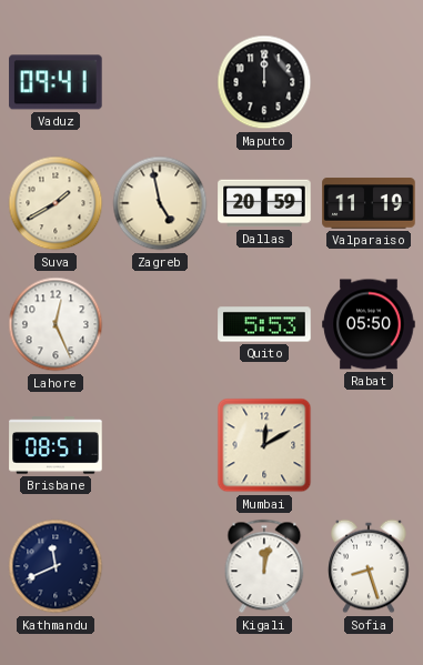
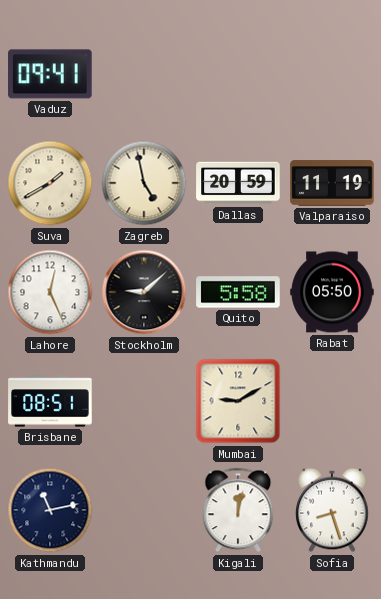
Maputo: 12:00 -> none (264, 82)
Stockholm: none -> 9:08 (144, 292)
Quito: 5:53 -> 5:58 (238, 292)
Mumbai: 12:10 -> 9:10 (238, 401)
Kathmandu: 11:41 -> 11:13 (50, 510)
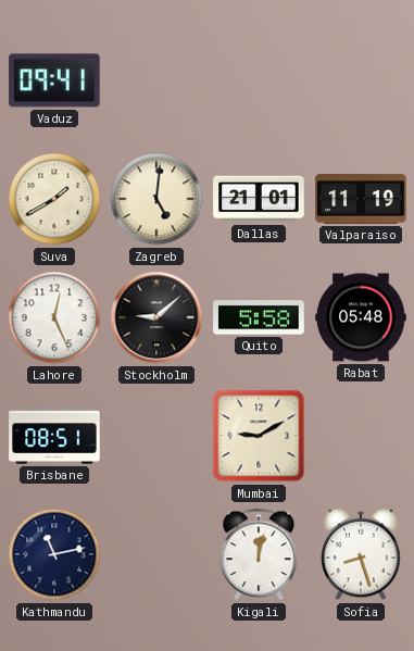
Zagreb: 4:58 -> 5:01 (156, 199)
Dallas: 20:59 -> 21:01 (259, 199)
Rabat: 05:50 -> 05:48 (361, 317)
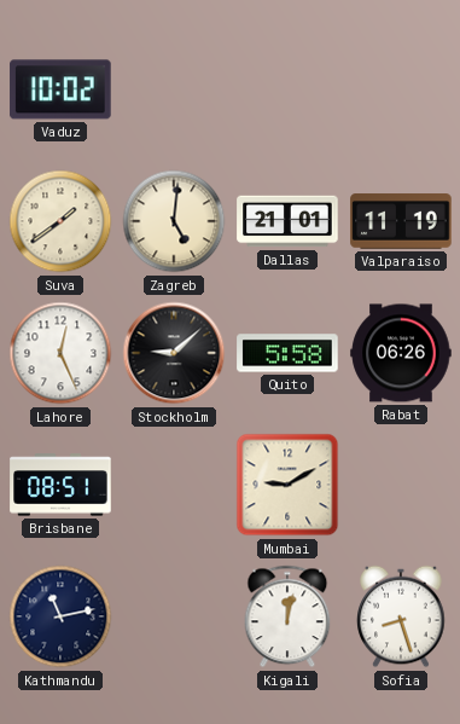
Vaduz: 09:41 -> 10:02 (60, 89)
Suva: 1:40 -> 1:39 (60, 221)
Rabat: 05:48 -> 06:26 (401, 353)
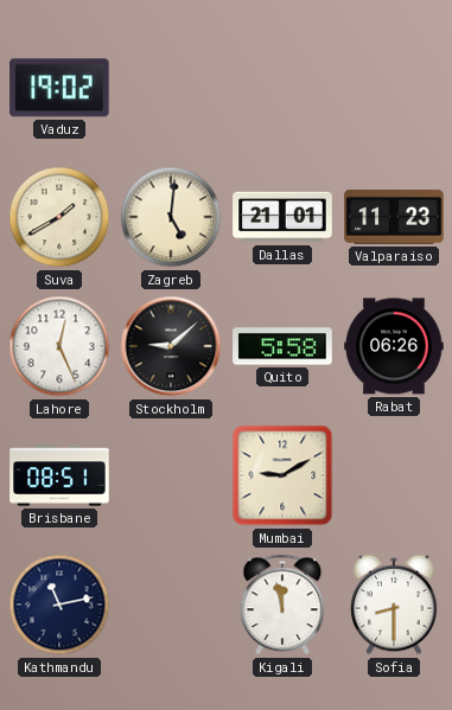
Vaduz: 10:02 -> 19:02 (59, 88)
Suva: 1:39 -> 1:40 (59, 217)
Valparaiso: 11:19 -> 11:23 (394, 217)
Kigali: 12:02 -> 11:58 (282, 605)
Sofia: 8:27 -> 8:30 (394, 605)
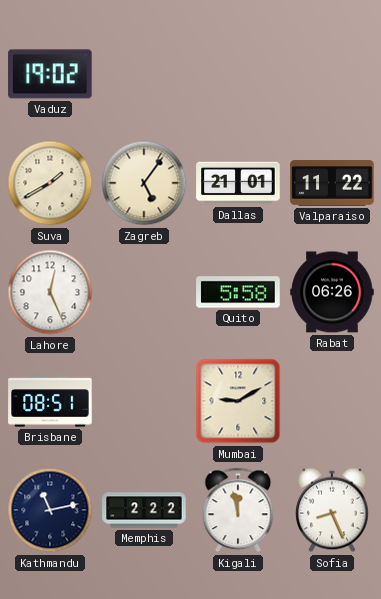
Zagreb: 5:01 -> 5:06 (144, 183)
Valparaiso: 11:23 -> 11:22 (332, 183)
Stockholm: 9:08 -> none (171, 346)
Memphis: none -> 2:22 (144, 510)
Sofia: 8:30 -> 8:26 (332, 510)
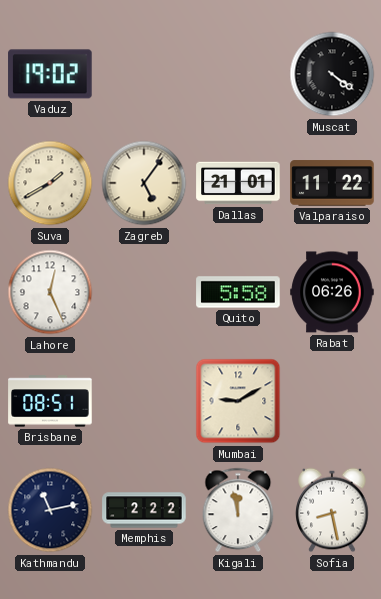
Muscat: none -> 4:21 (332, 74)
Sofia: 8:26 -> 8:28 (332, 510)
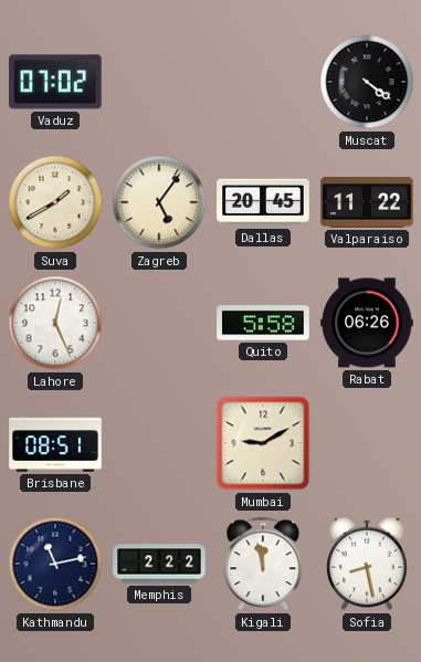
Vaduz: 19:02 -> 07:02 (55, 82)
Dallas: 21:01 -> 20:45 (263, 202)
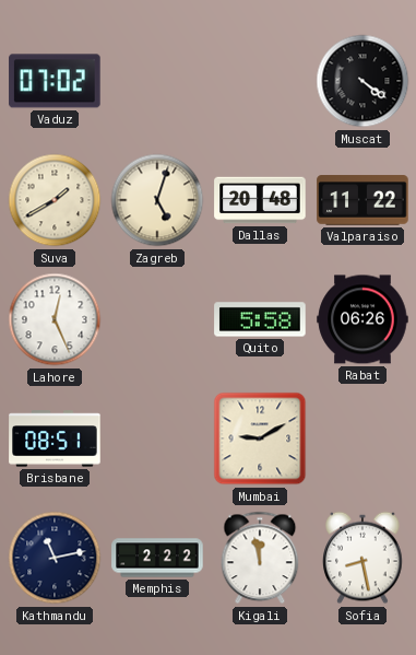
Zagreb: 5:06 -> 5:03 (157, 200)
Dallas: 20:45 -> 20:48 (260, 200)
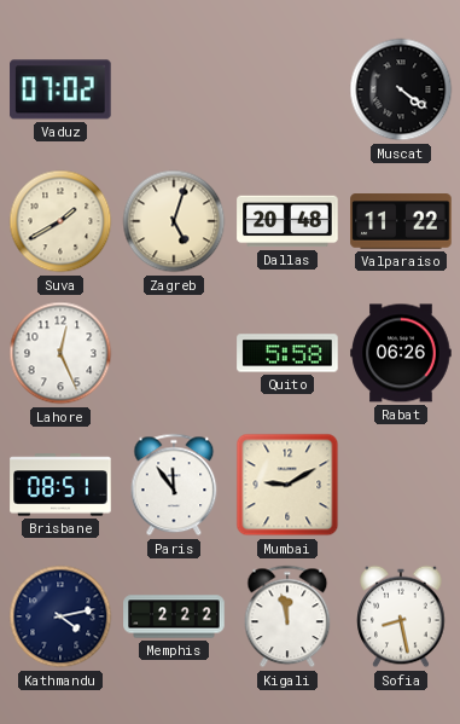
Paris: none -> 11:54 (174, 485)
Kathmandu: 11:13 -> 4:13 (60, 616)
